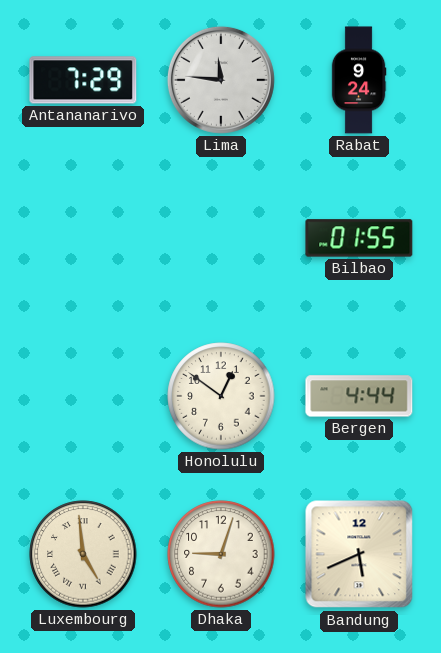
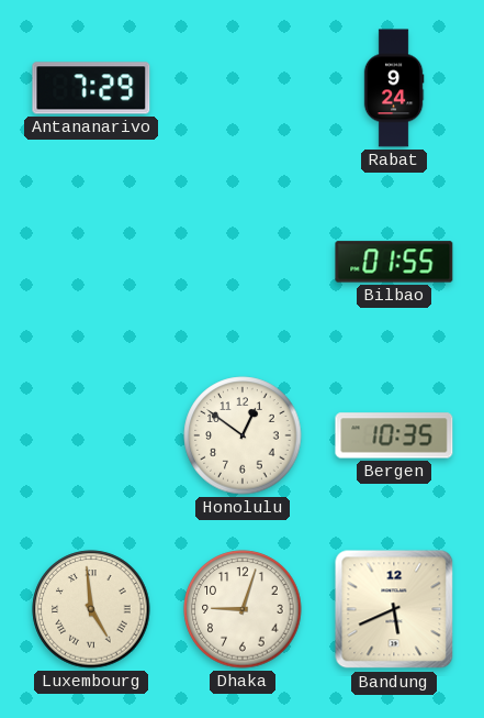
Lima: 11:46 -> none (221, 80)
Bergen: 4:44 -> 10:35 (394, 435)
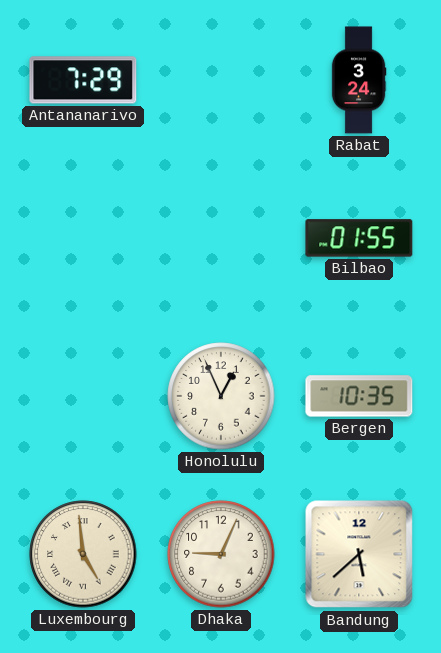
Rabat: 9:24 -> 3:24 (359, 80)
Honolulu: 12:51 -> 12:56 (221, 396)
Dhaka: 9:03 -> 9:04 (221, 554)
Bandung: 5:41 -> 5:38 (359, 554)
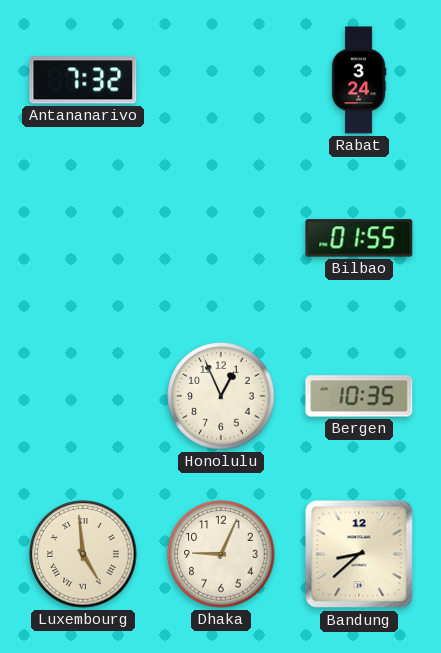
Antananarivo: 7:29 -> 7:32 (83, 80)
Bandung: 5:38 -> 8:38 (359, 554)
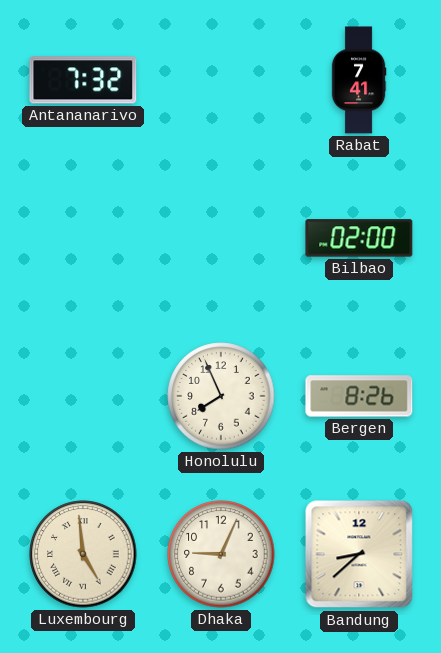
Rabat: 3:24 -> 7:41 (359, 80)
Bilbao: 01:55 -> 02:00 (359, 238)
Honolulu: 12:56 -> 7:56 (221, 396)
Bergen: 10:35 -> 8:26 (359, 396)
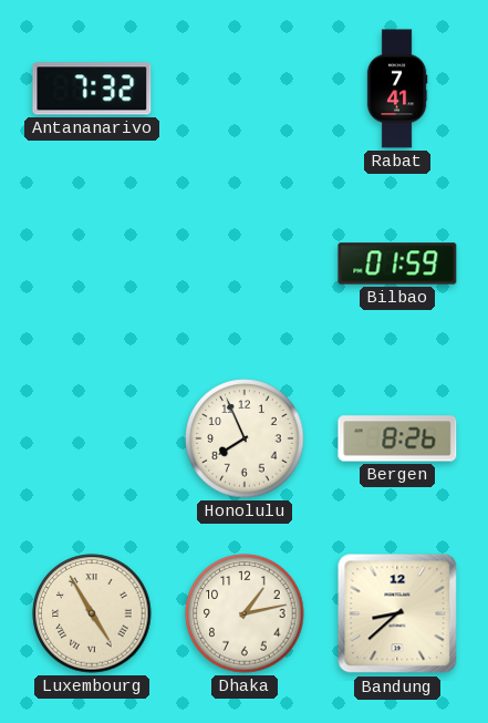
Bilbao: 02:00 -> 01:59 (397, 264)
Luxembourg: 4:59 -> 4:55 (92, 613)
Dhaka: 9:04 -> 1:13 (245, 613)
